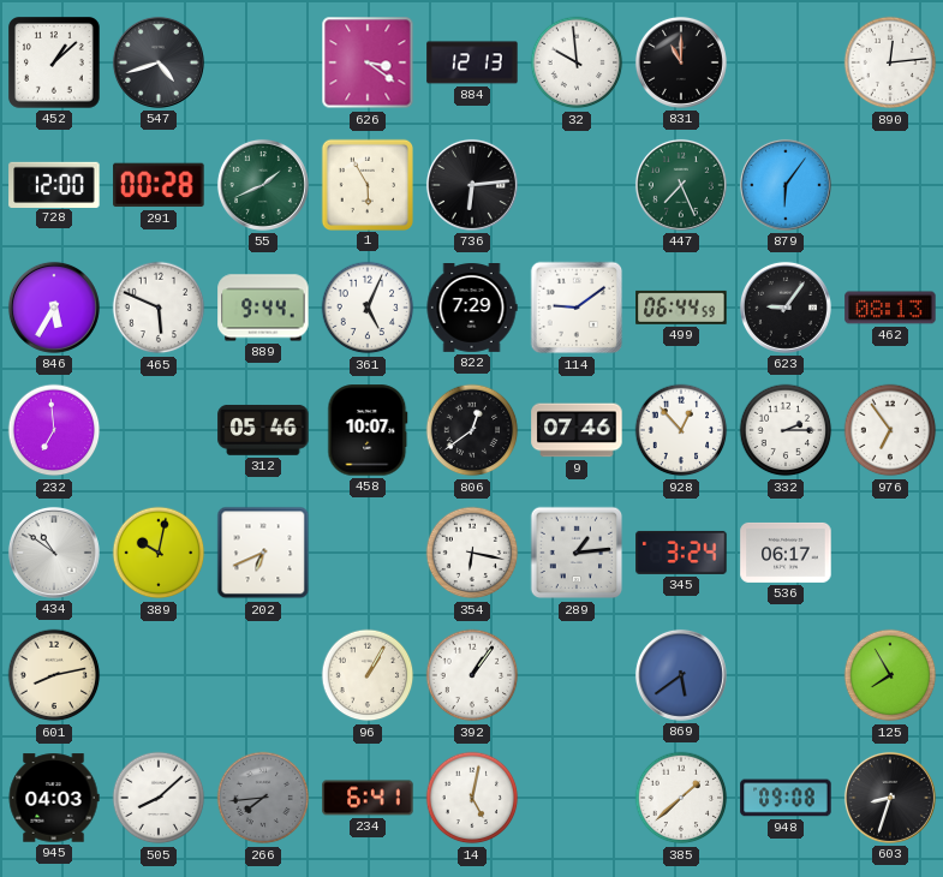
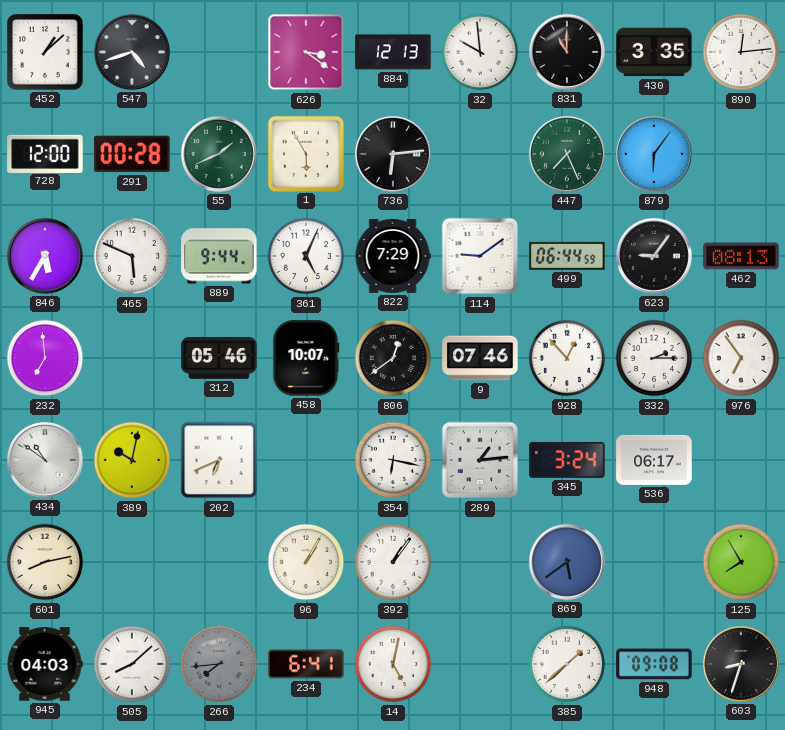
430: none -> 3:35 (654, 52)
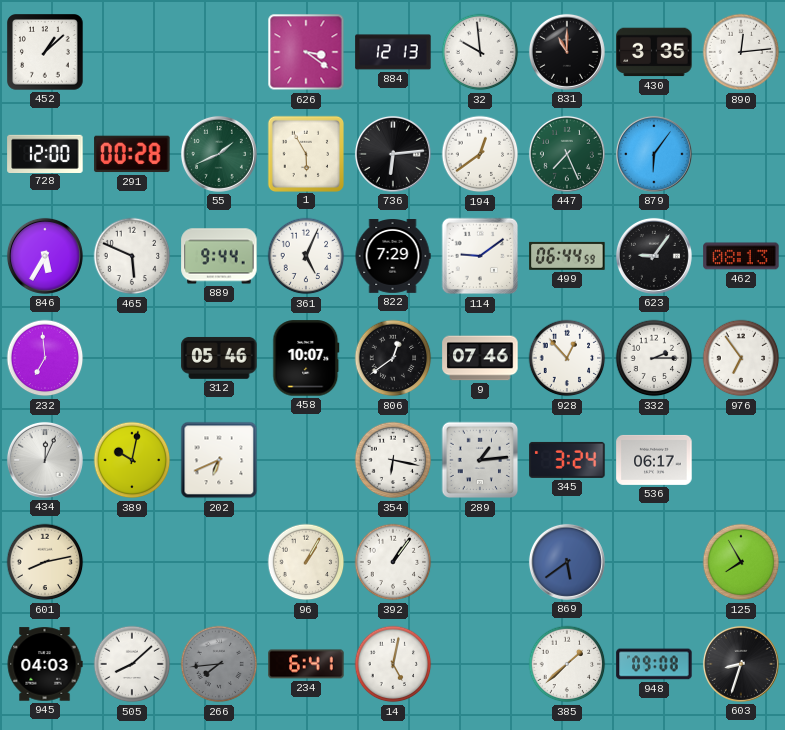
547: 4:42 -> none (132, 52)
194: none -> 12:39 (480, 154)
434: 10:51 -> 12:04 (45, 460)
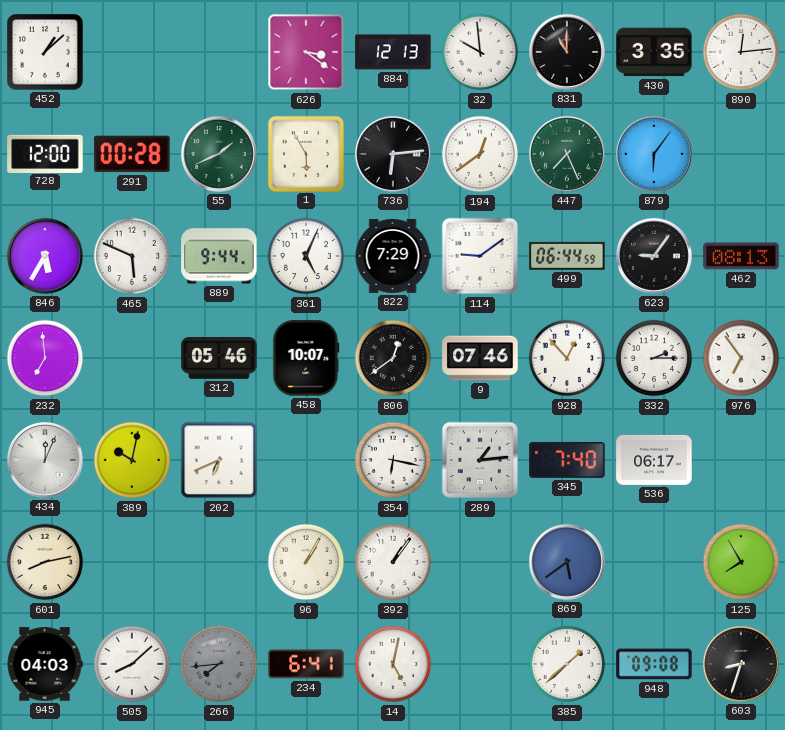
345: 3:24 -> 7:40 (567, 460)
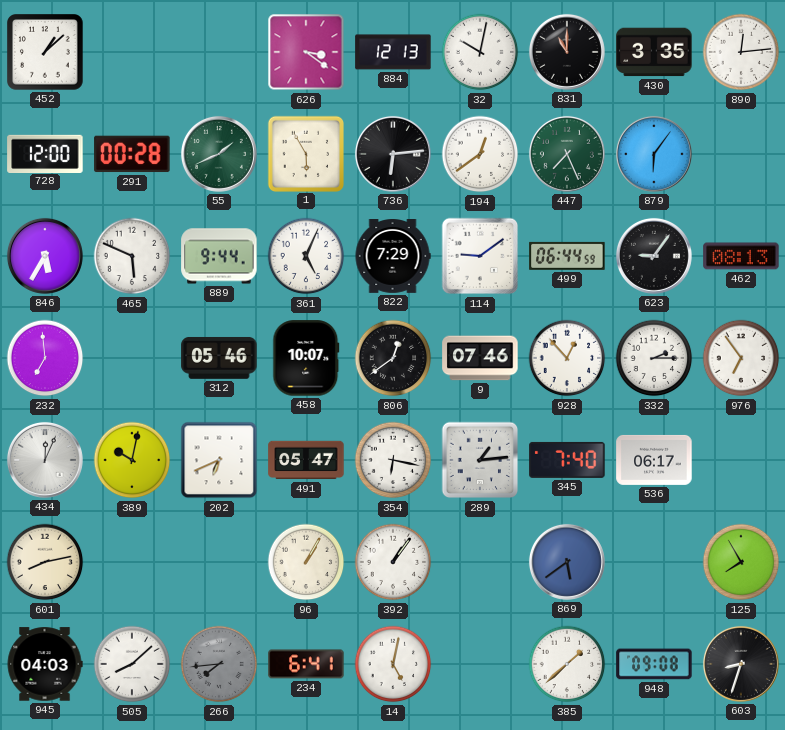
32: 9:59 -> 10:02 (480, 52)
491: none -> 05:47 (306, 460)
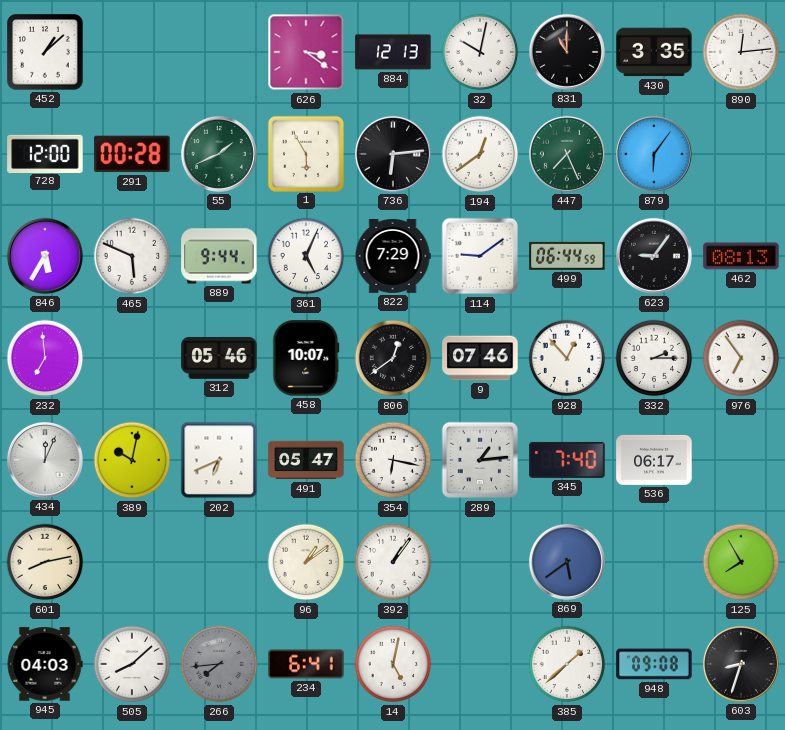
96: 1:05 -> 1:09 (306, 562)
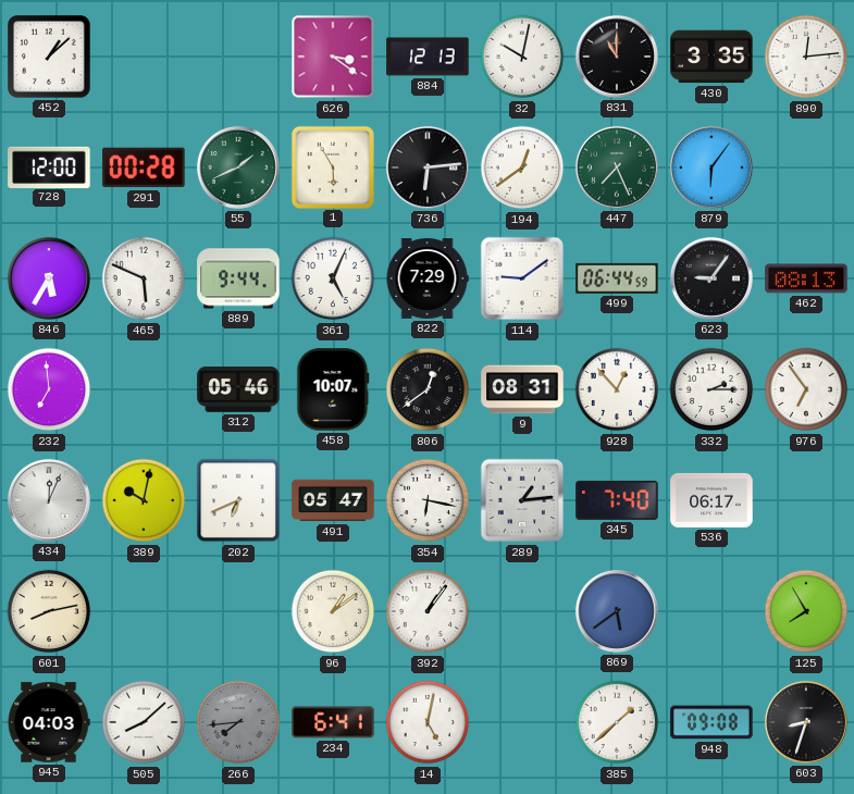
9: 07:46 -> 08:31 (522, 389)
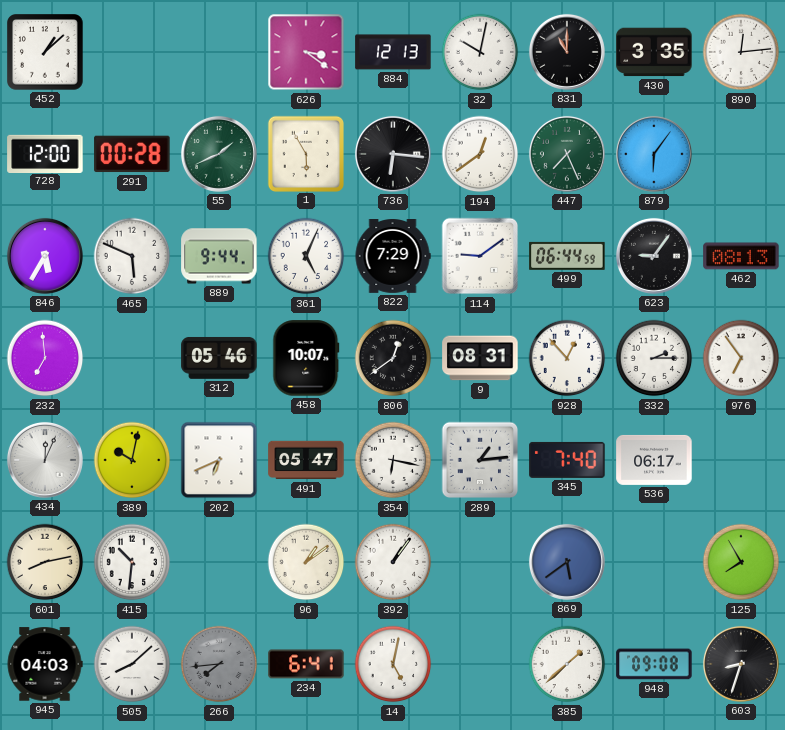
736: 6:14 -> 6:16 (393, 154)
415: none -> 10:31 (132, 562)
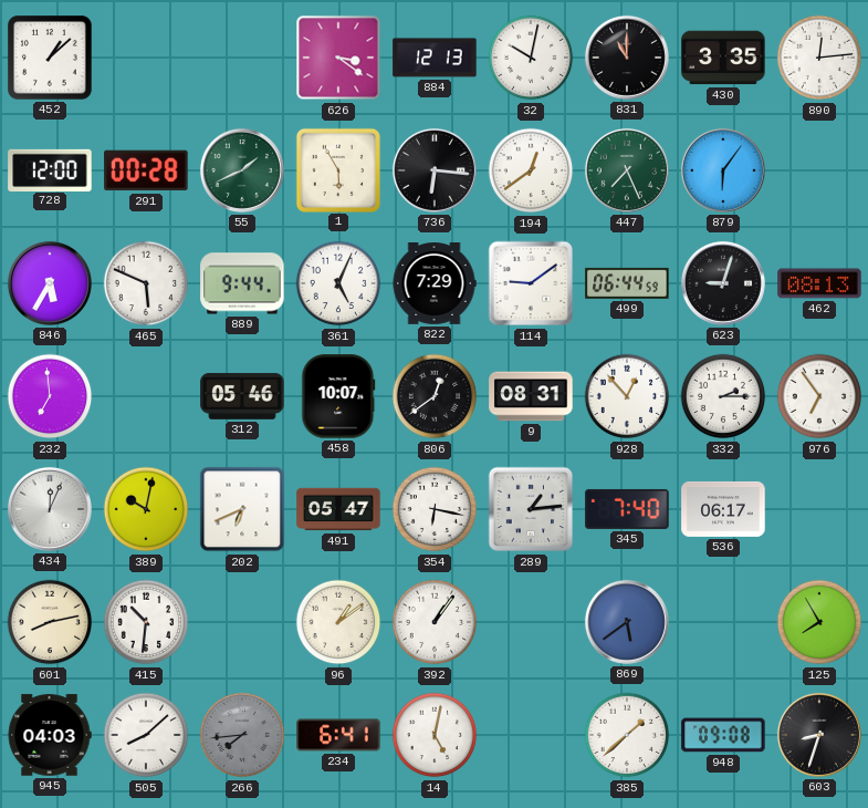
623: 9:06 -> 9:03 (723, 283)
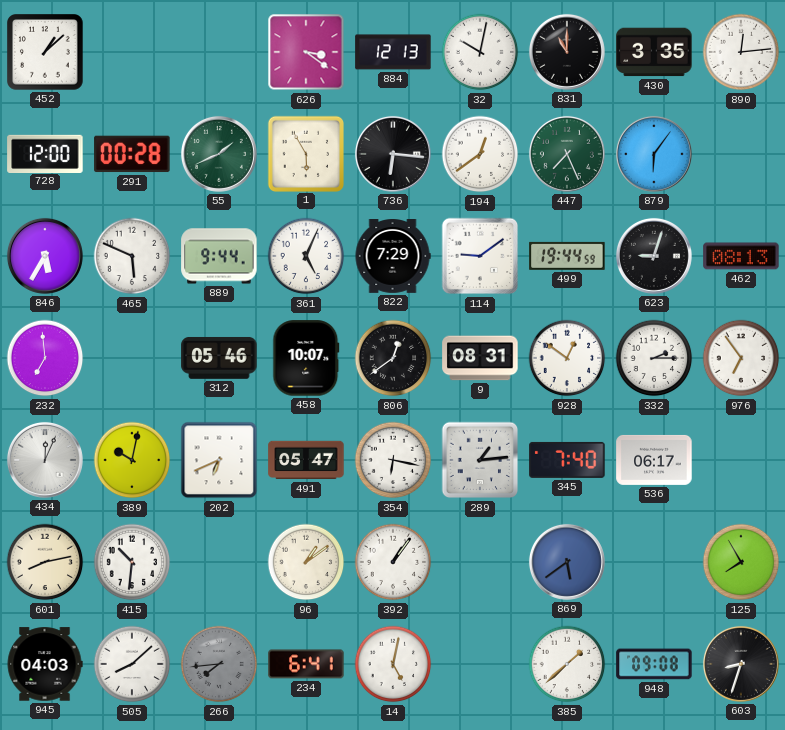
499: 06:44 -> 19:44 (567, 256)
928: 12:53 -> 12:51 (567, 358)
